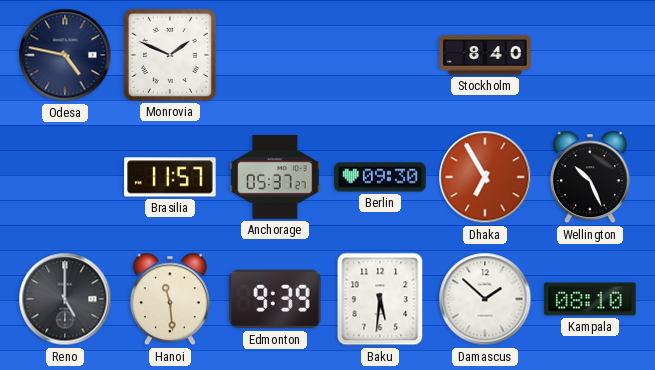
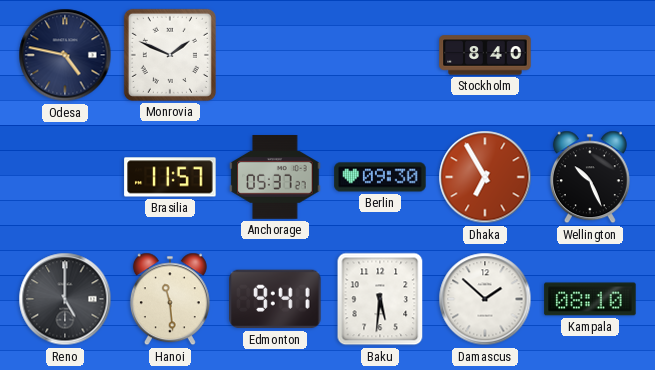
Edmonton: 9:39 -> 9:41 (275, 299)
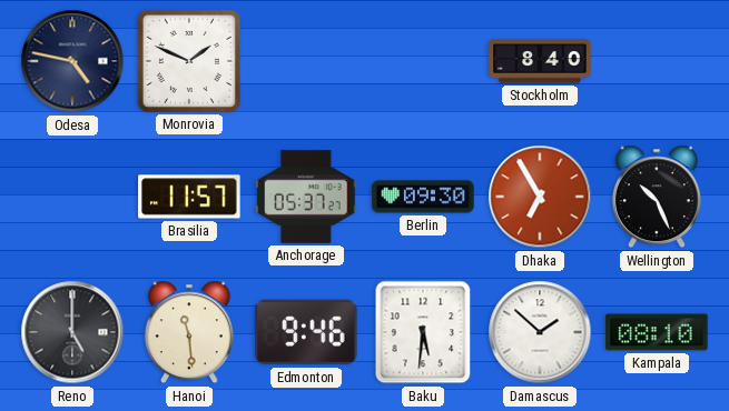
Edmonton: 9:41 -> 9:46 (306, 332)
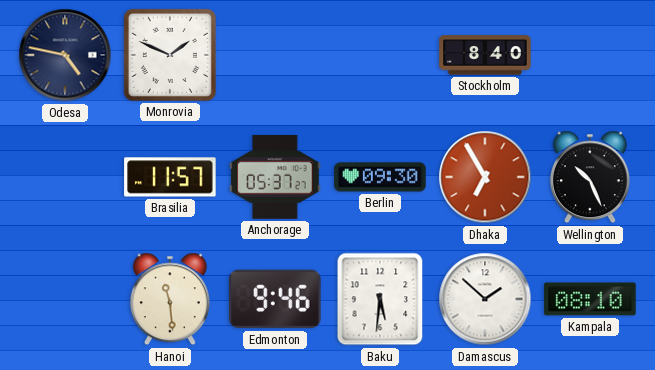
Reno: 5:00 -> none (72, 332)
